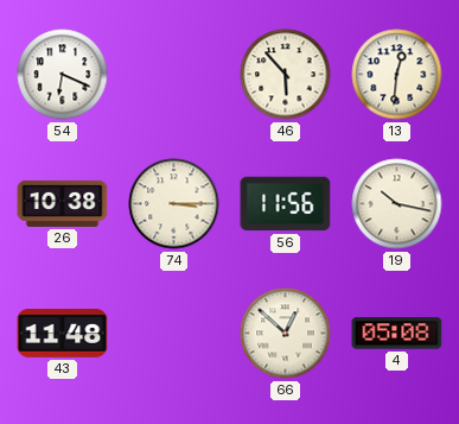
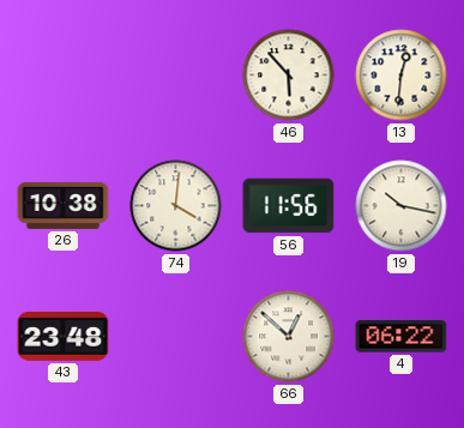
54: 6:19 -> none (63, 75)
74: 3:15 -> 4:01 (176, 206)
43: 11:48 -> 23:48 (64, 337)
4: 05:08 -> 06:22 (402, 337)
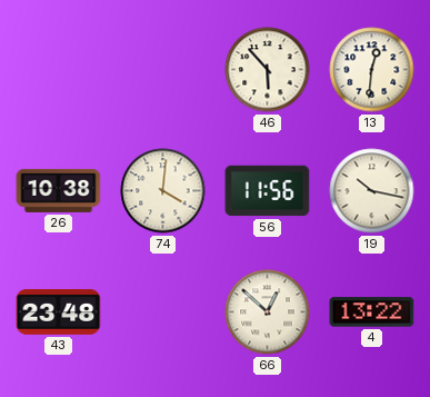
4: 06:22 -> 13:22 (372, 312)
